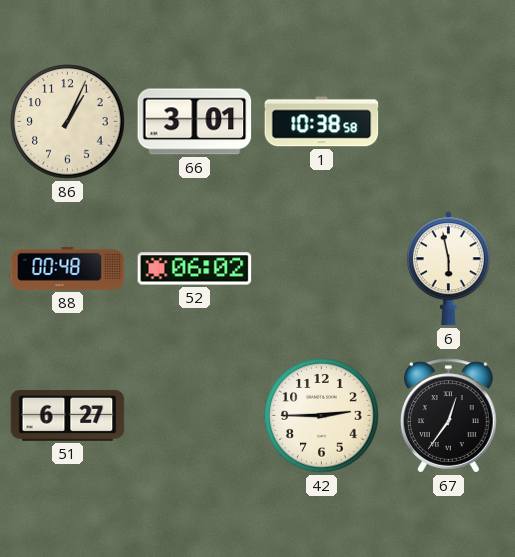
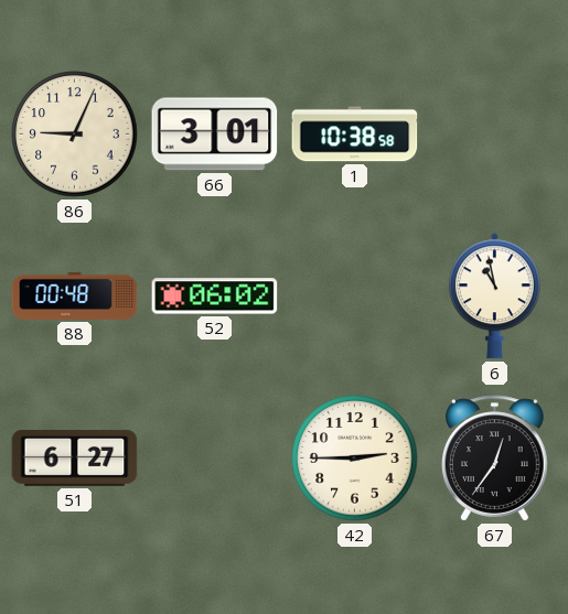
86: 1:04 -> 9:04 (75, 134)
6: 5:58 -> 10:58 (494, 297)
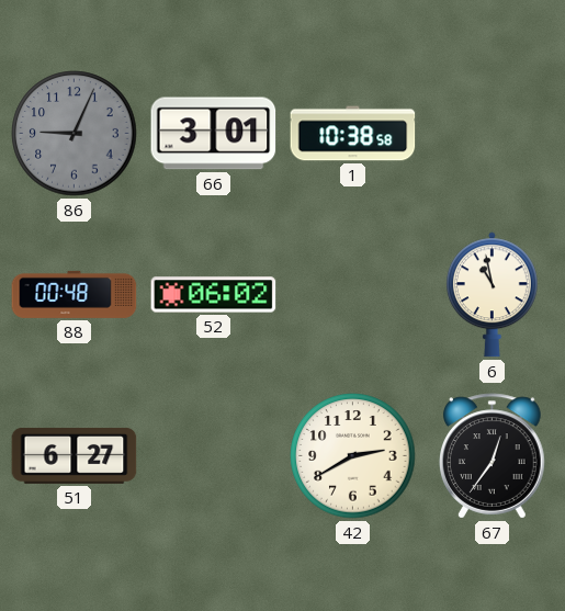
86 dial: cream -> grey (75, 134)
42: 2:45 -> 2:40 (353, 456)
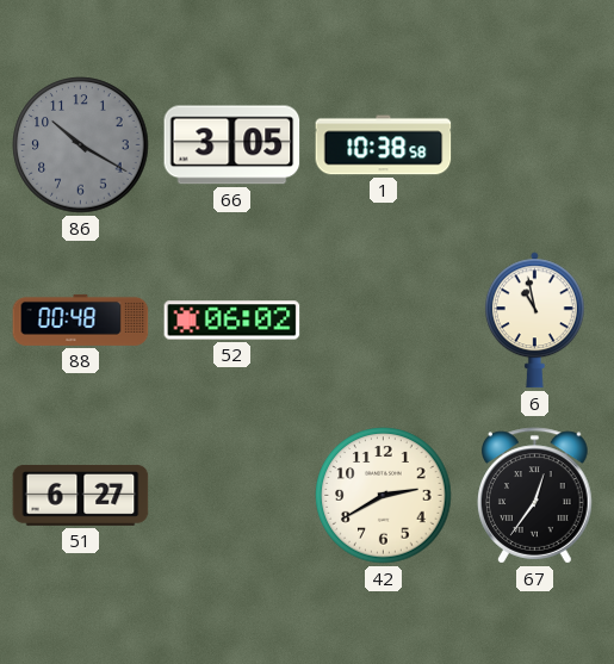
86: 9:04 -> 10:20 (81, 145)
66: 3:01 -> 3:05 (232, 145)
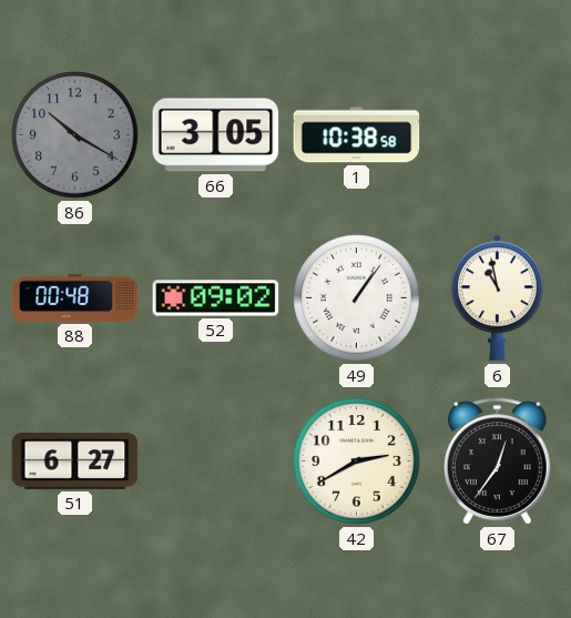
52: 06:02 -> 09:02 (216, 298)
49: none -> 1:06 (357, 298)
